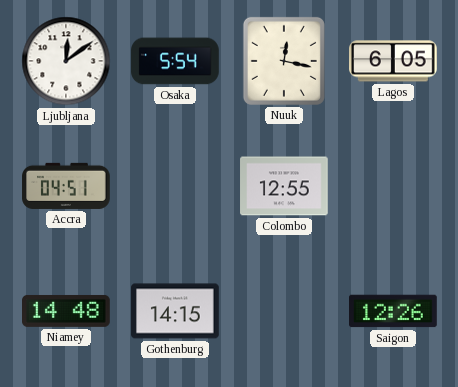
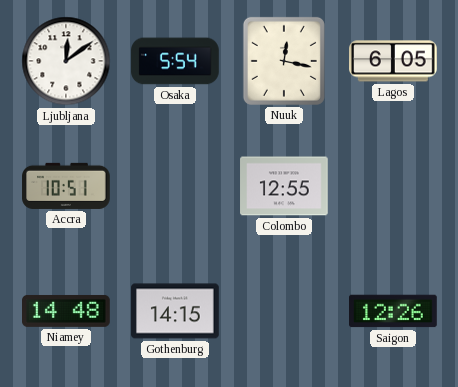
Accra: 04:51 -> 10:51 (66, 186)
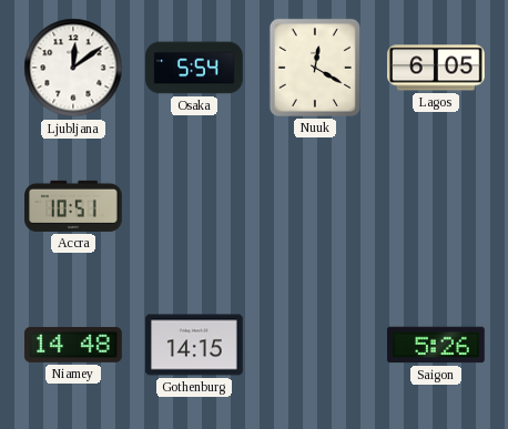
Nuuk: 12:17 -> 12:20 (315, 68)
Colombo: 12:55 -> none (284, 186)
Saigon: 12:26 -> 5:26 (437, 345)
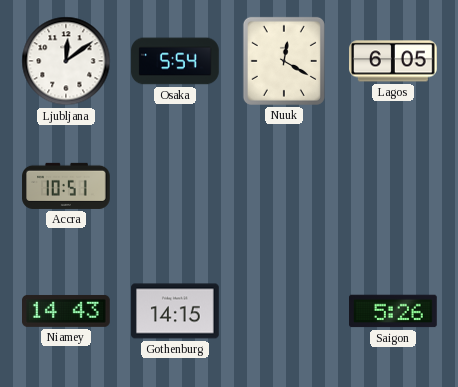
Niamey: 14:48 -> 14:43 (66, 311)
